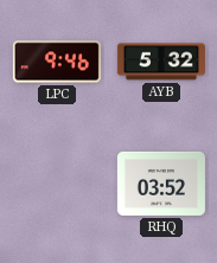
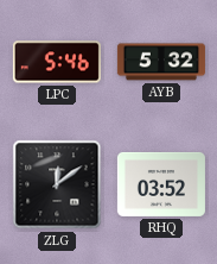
LPC: 9:46 -> 5:46 (57, 62)
ZLG: none -> 12:09 (57, 184)
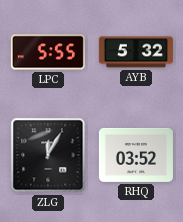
LPC: 5:46 -> 5:55 (48, 52)
ZLG: 12:09 -> 12:05 (48, 155)
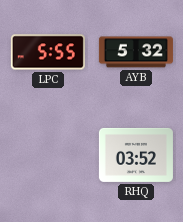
ZLG: 12:05 -> none (48, 155)
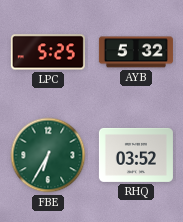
LPC: 5:55 -> 5:25 (48, 52)
FBE: none -> 6:35 (48, 155)
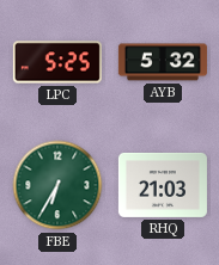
RHQ: 03:52 -> 21:03 (163, 185)
